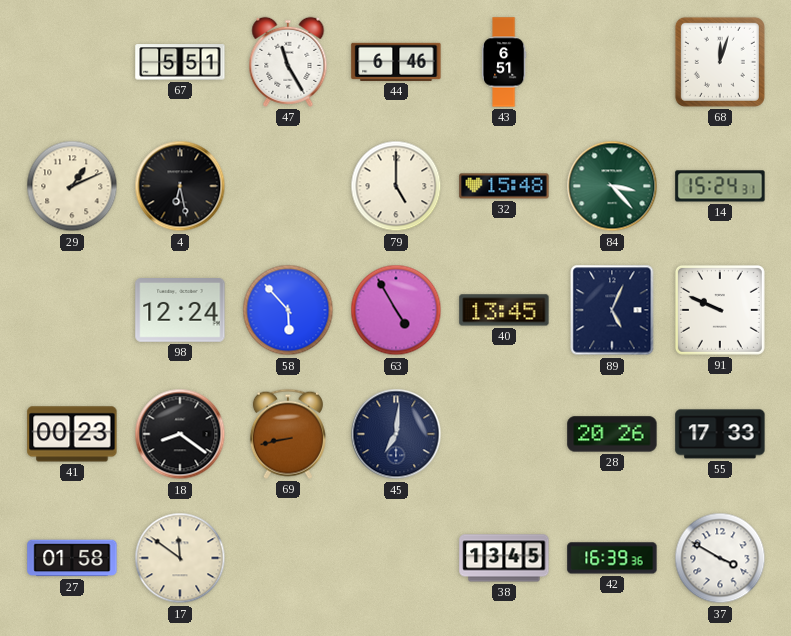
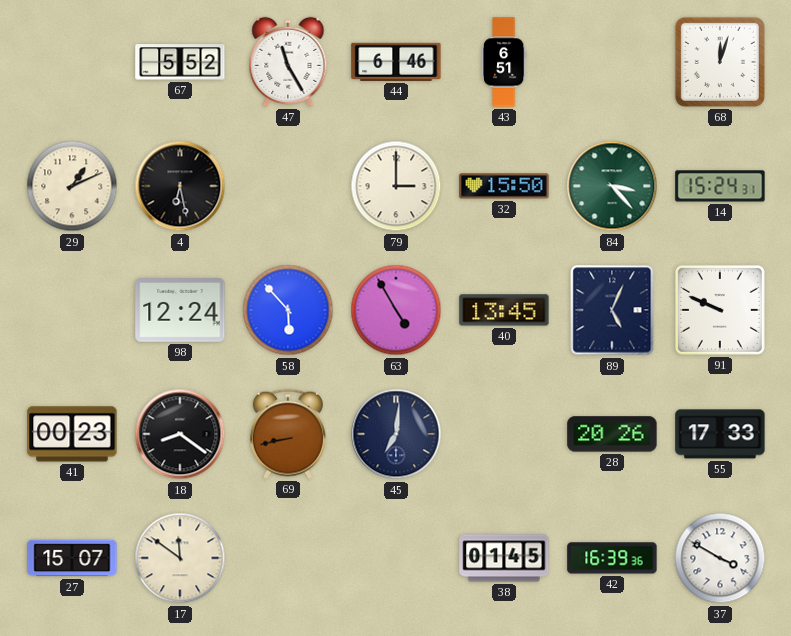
67: 5:51 -> 5:52 (180, 62)
79: 5:00 -> 3:00 (396, 186)
32: 15:48 -> 15:50 (504, 186)
27: 01:58 -> 15:07 (72, 558)
38: 13:45 -> 01:45 (504, 558)
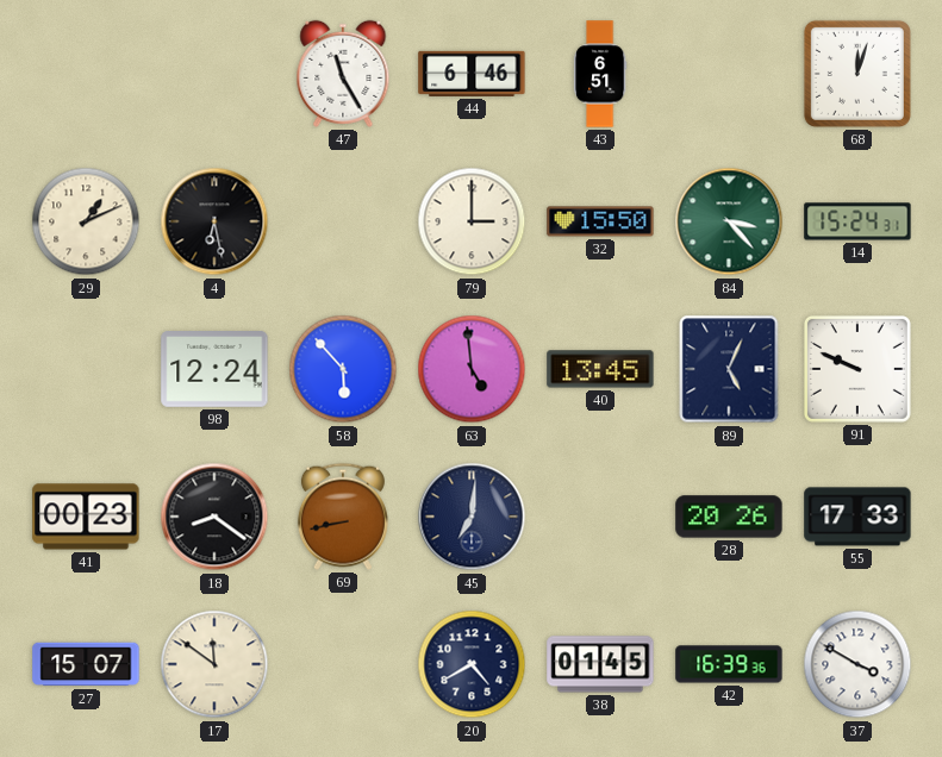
67: 5:52 -> none (180, 62)
63: 4:55 -> 4:59 (472, 369)
20: none -> 4:40 (472, 664)
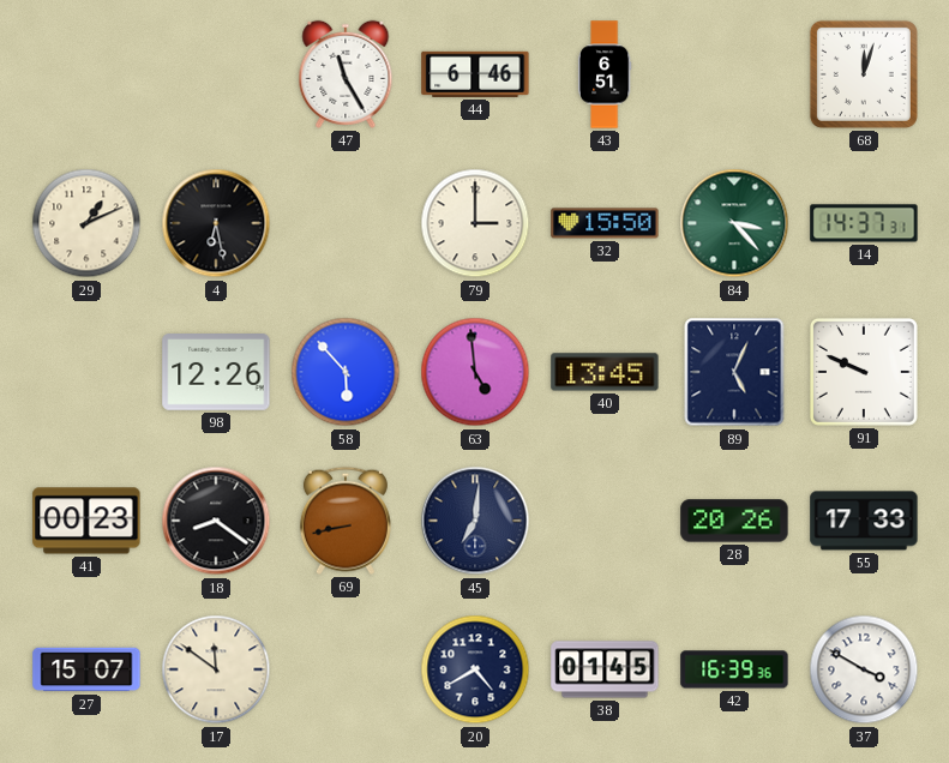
14: 15:24 -> 14:37 (864, 223)
98: 12:24 -> 12:26 (216, 373)
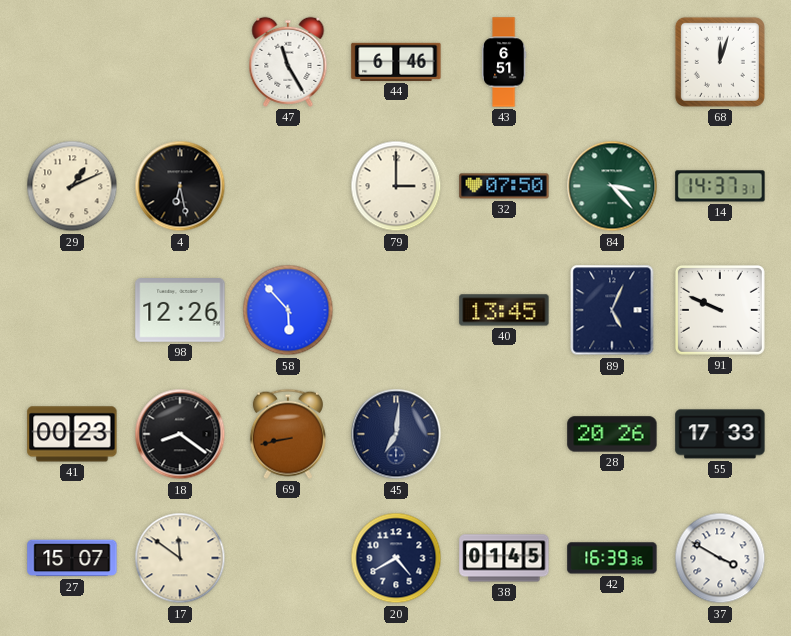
32: 15:50 -> 07:50 (504, 186)
63: 4:59 -> none (475, 372)
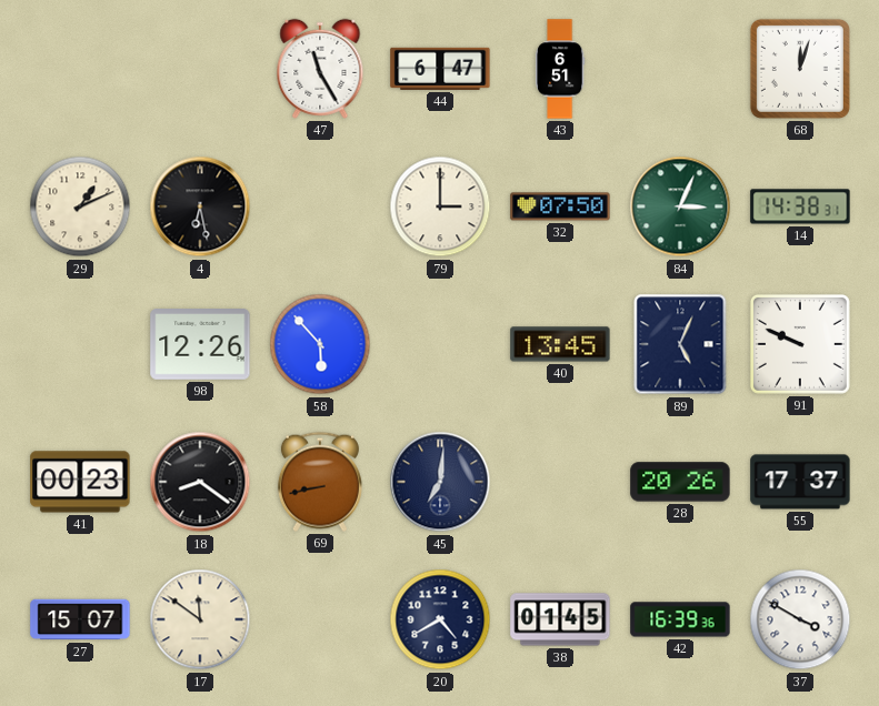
44: 6:46 -> 6:47 (440, 69)
84: 3:23 -> 3:04 (680, 206)
14: 14:37 -> 14:38 (800, 206)
55: 17:33 -> 17:37 (800, 482)
